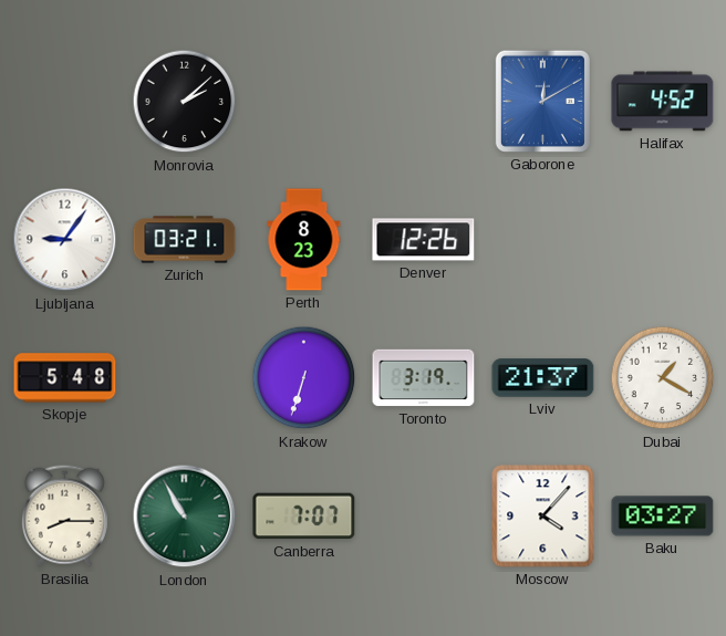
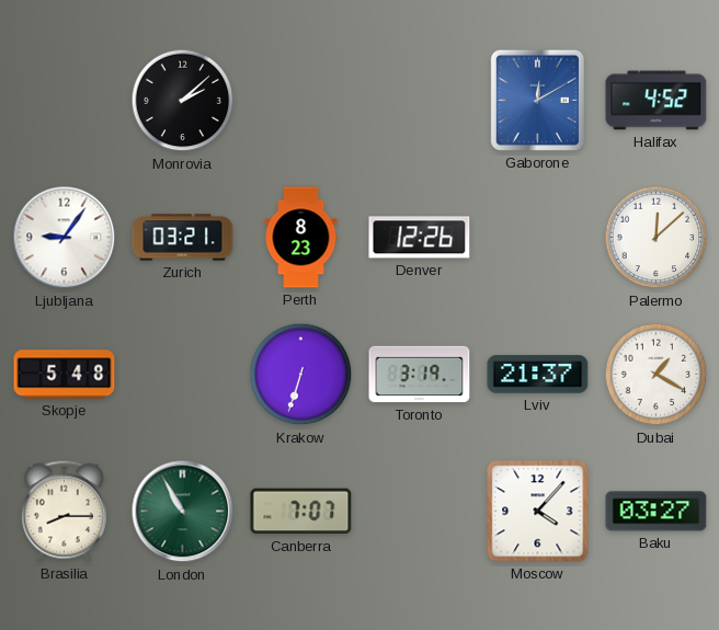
Palermo: none -> 12:08 (657, 238)
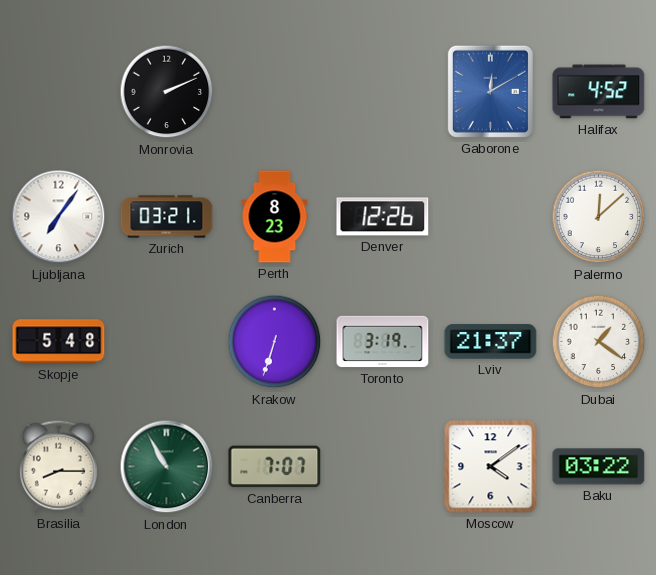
Monrovia: 2:08 -> 2:11 (167, 92)
Ljubljana: 9:06 -> 7:06 (59, 217)
Dubai: 1:20 -> 1:21 (599, 342)
Moscow: 4:07 -> 4:09 (491, 467)
Baku: 03:27 -> 03:22 (599, 467)
